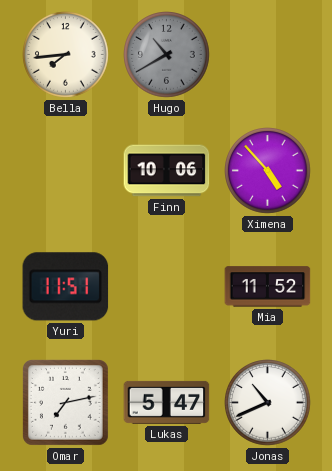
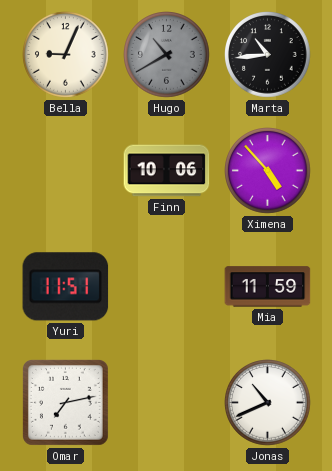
Bella: 7:44 -> 9:04 (66, 55)
Marta: none -> 10:44 (268, 55)
Mia: 11:52 -> 11:59 (268, 287)
Lukas: 5:47 -> none (167, 402)
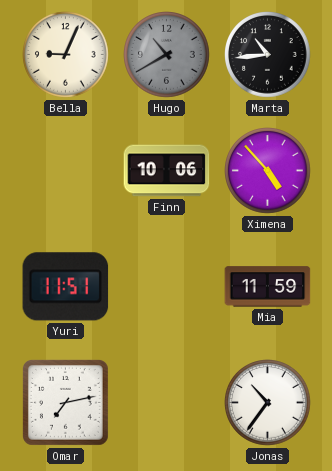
Jonas: 10:41 -> 10:36 (268, 403)
